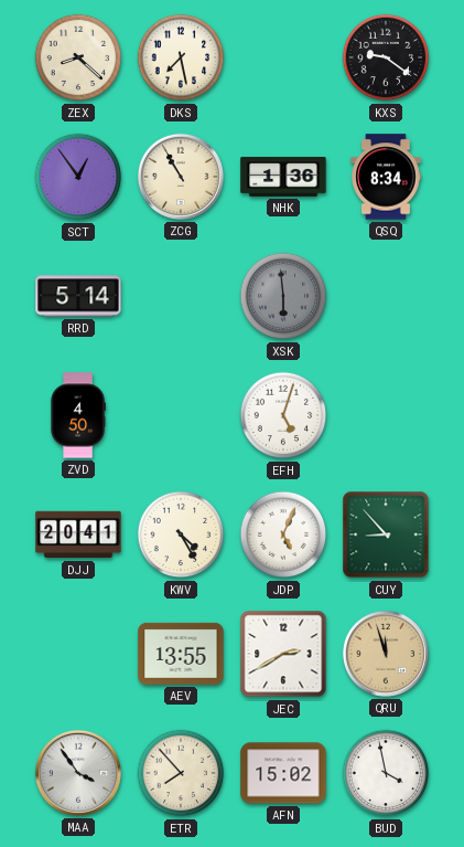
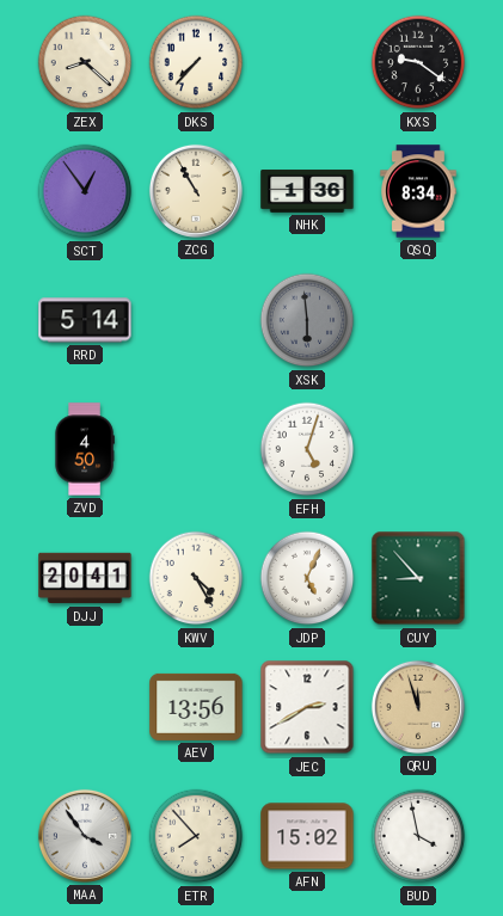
DKS: 7:28 -> 7:37 (196, 62)
AEV: 13:55 -> 13:56 (196, 707)
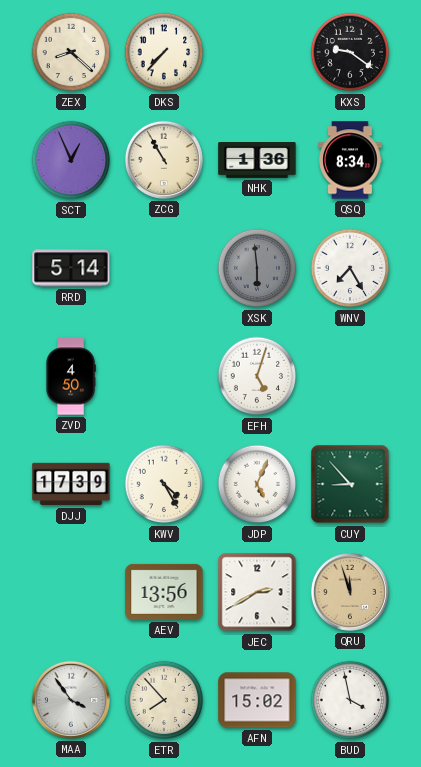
SCT: 12:54 -> 12:56 (71, 160)
WNV: none -> 7:25 (350, 268)
DJJ: 20:41 -> 17:39 (71, 484)
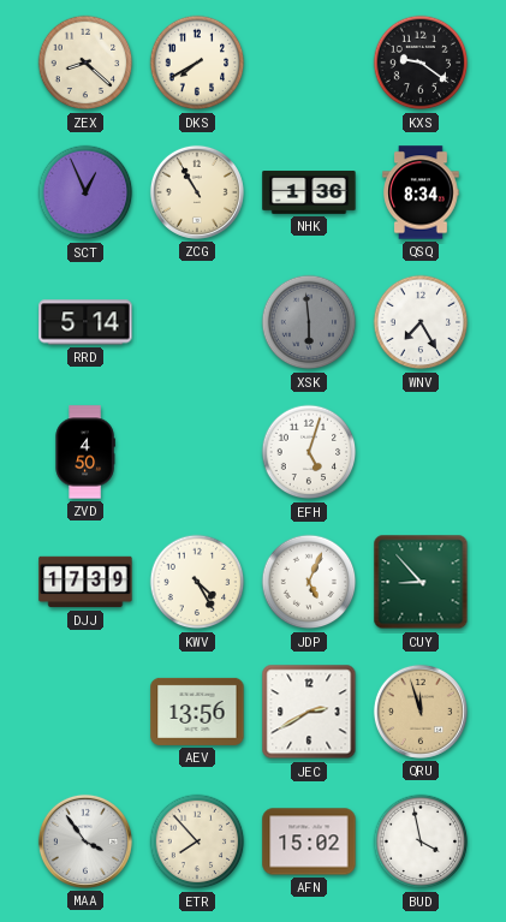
DKS: 7:37 -> 7:40 (197, 63)
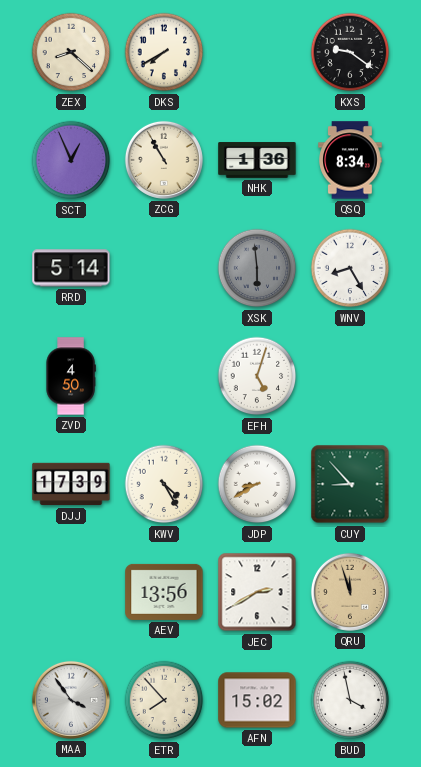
WNV: 7:25 -> 8:25 (350, 268)
JDP: 5:04 -> 8:40 (257, 484)
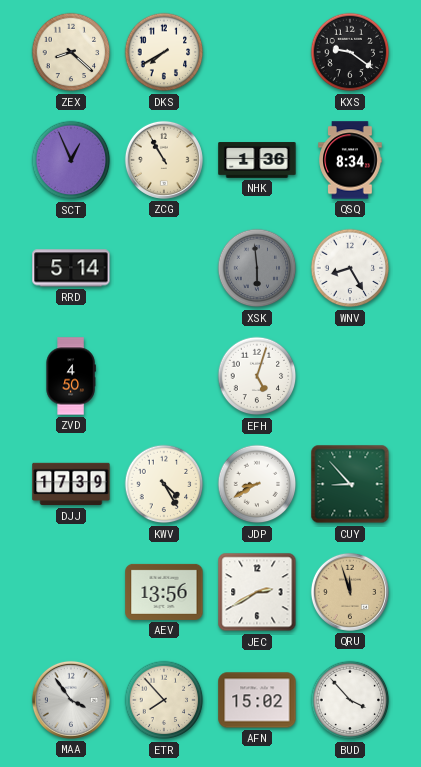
BUD: 3:58 -> 3:53 (350, 700)
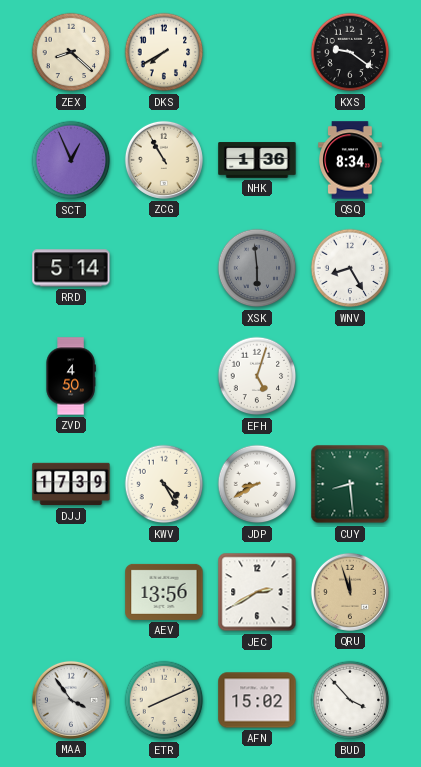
CUY: 8:53 -> 8:29 (350, 484)
ETR: 7:53 -> 8:11 (164, 700)
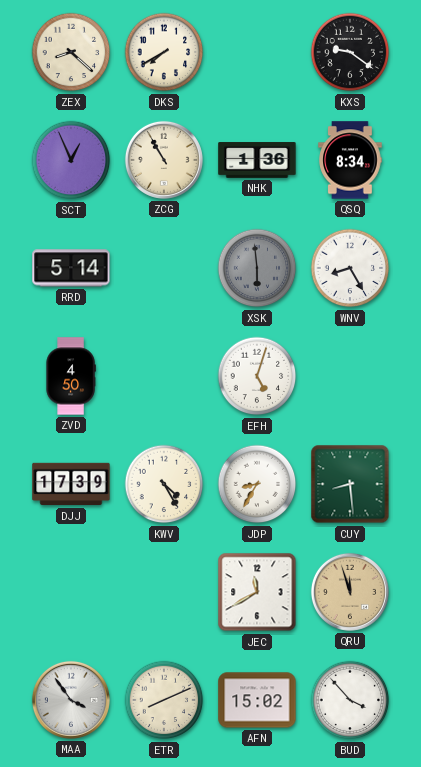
JDP: 8:40 -> 8:35 (257, 484)
AEV: 13:56 -> none (164, 592)
JEC: 2:40 -> 11:40 (257, 592)
